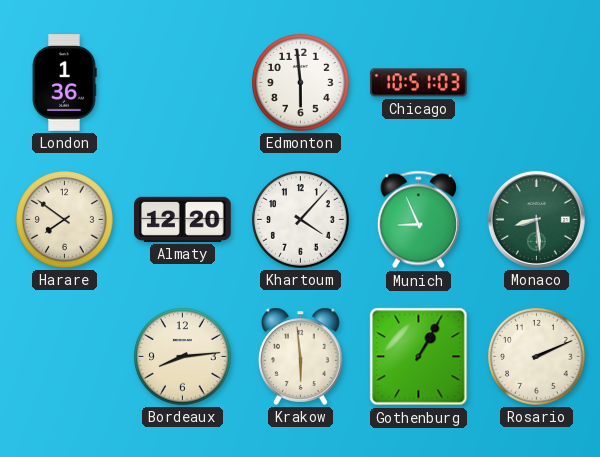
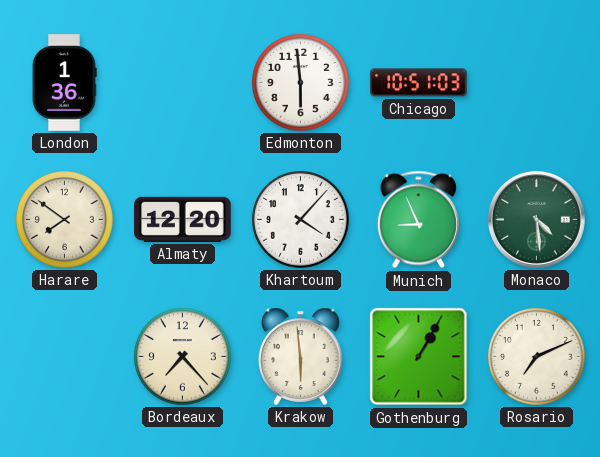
Monaco: 8:29 -> 4:29 (536, 219)
Bordeaux: 8:14 -> 7:23 (183, 357)
Rosario: 2:11 -> 7:11 (537, 357)
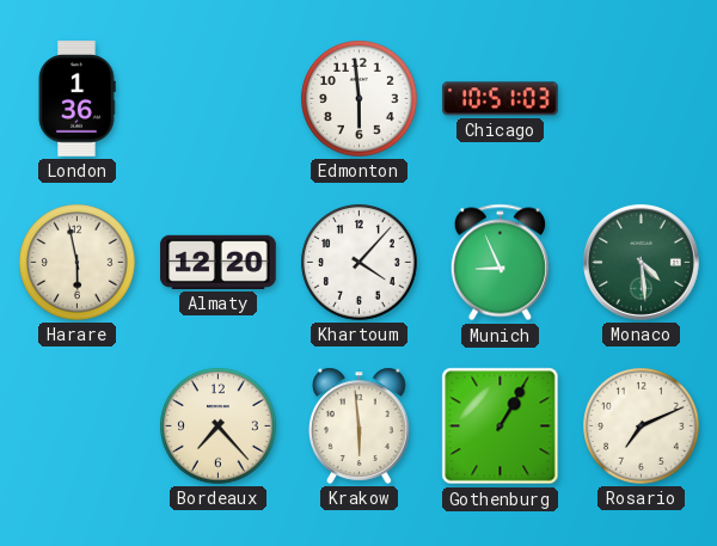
Harare: 7:51 -> 5:58 (78, 263)
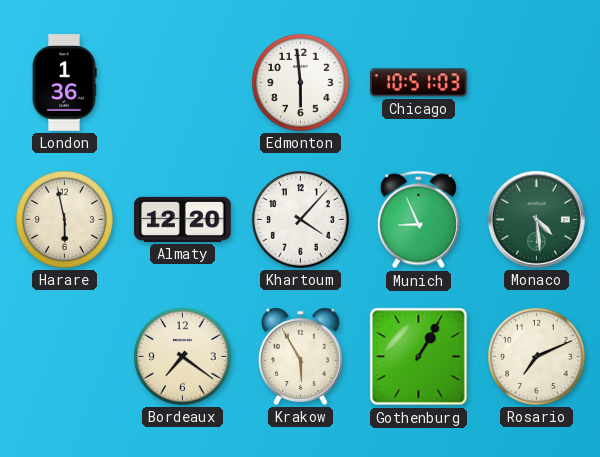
Bordeaux: 7:23 -> 7:21 (183, 357)
Krakow: 5:59 -> 5:55 (301, 356)
